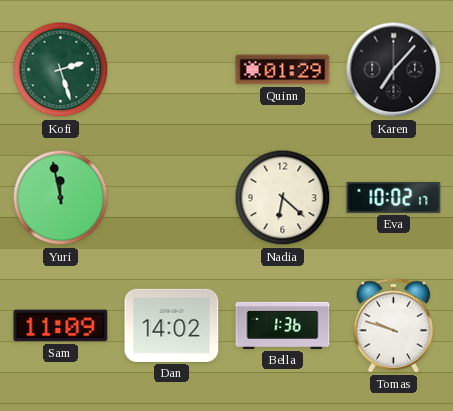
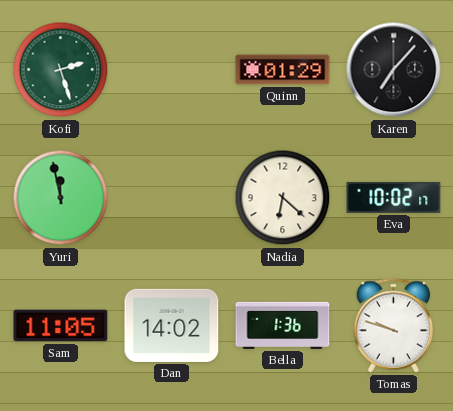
Sam: 11:09 -> 11:05 (61, 326)
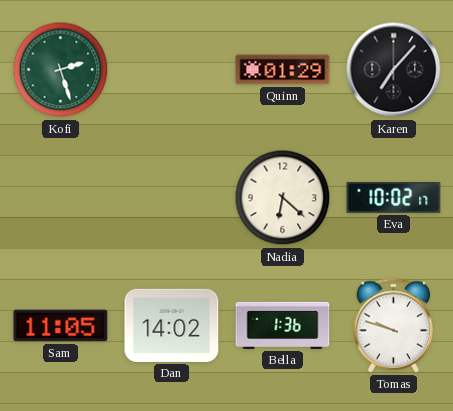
Yuri: 11:58 -> none (61, 198)
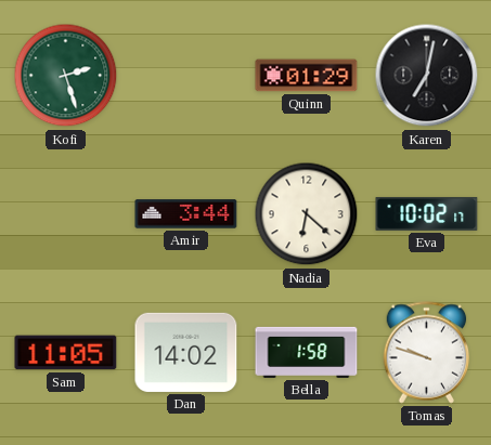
Karen: 7:07 -> 7:02 (427, 76)
Amir: none -> 3:44 (186, 214)
Bella: 1:36 -> 1:58 (307, 352)
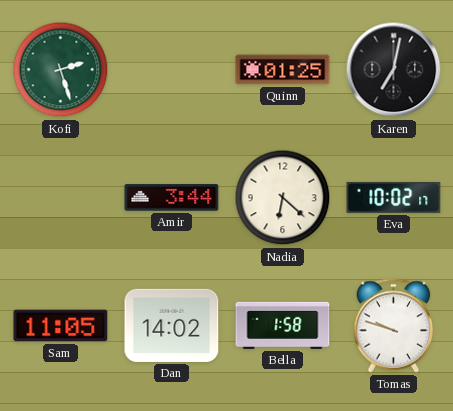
Quinn: 01:29 -> 01:25 (283, 70)
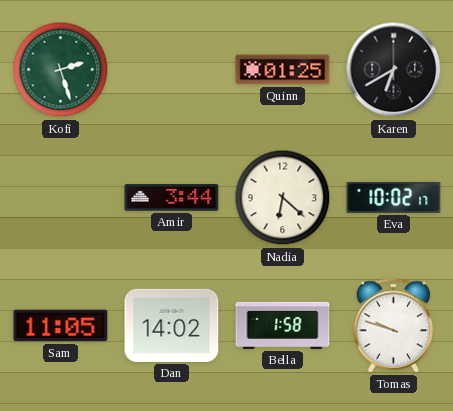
Karen: 7:02 -> 6:40 (394, 70)
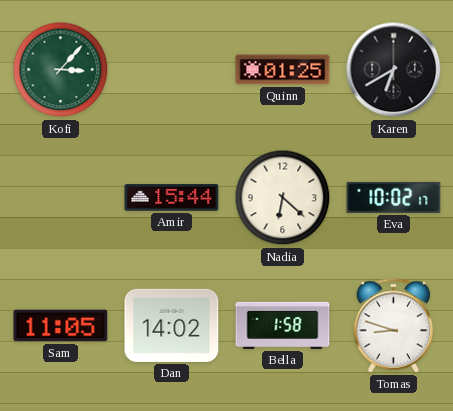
Kofi: 2:27 -> 3:07 (61, 70)
Amir: 3:44 -> 15:44 (172, 198)
Tomas: 9:48 -> 8:48 (394, 326)
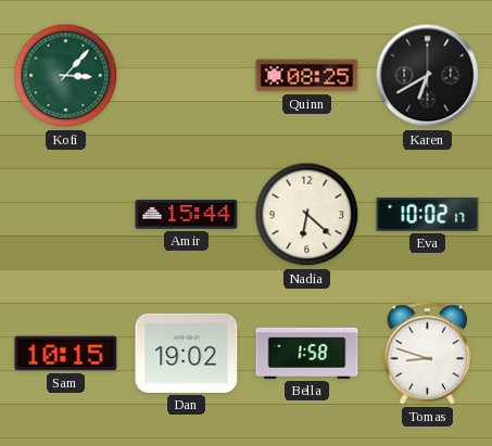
Quinn: 01:25 -> 08:25 (307, 76)
Sam: 11:05 -> 10:15 (66, 354)
Dan: 14:02 -> 19:02 (187, 353)
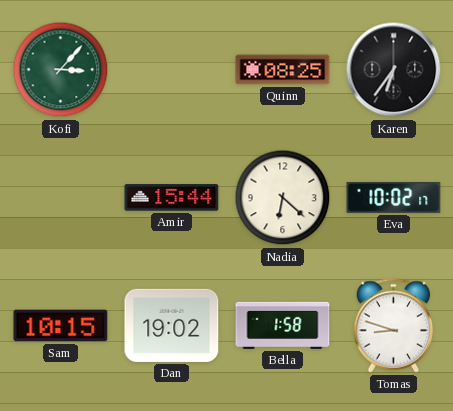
Karen: 6:40 -> 6:36 (394, 70)
